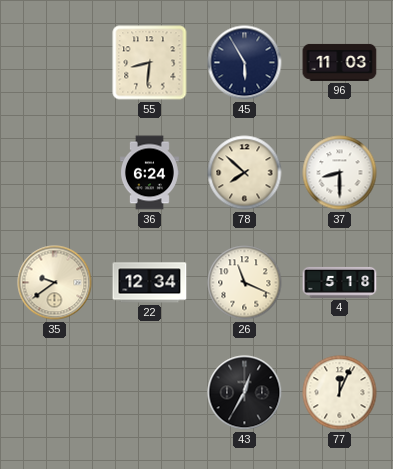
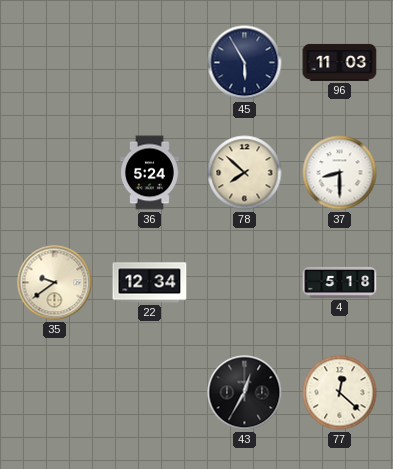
55: 8:31 -> none (150, 63)
36: 6:24 -> 5:24 (149, 173)
26: 11:19 -> none (245, 283)
77: 12:04 -> 12:22 (340, 393)
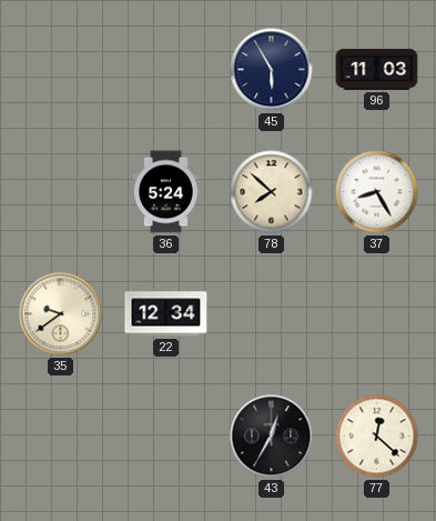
37: 8:30 -> 8:25 (377, 192)
4: 5:18 -> none (340, 282)
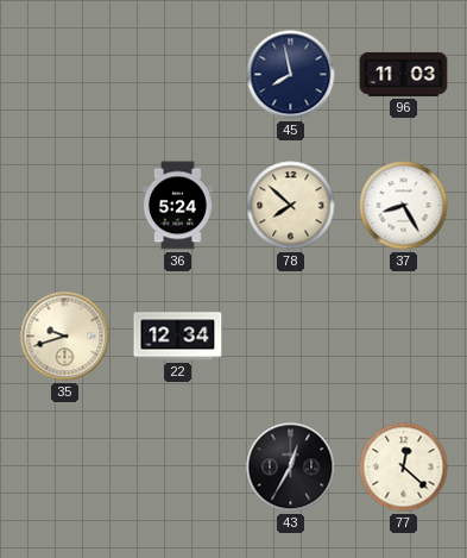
45: 5:55 -> 7:58 (291, 75)
35: 9:39 -> 9:42 (65, 337)
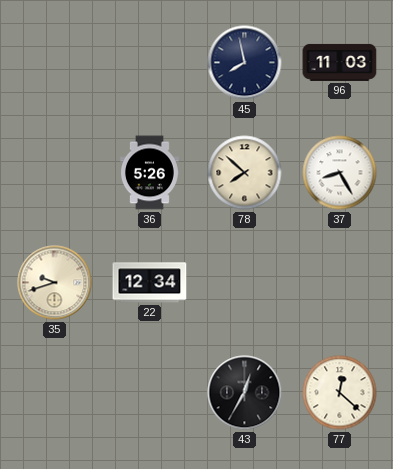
36: 5:24 -> 5:26 (149, 173)
